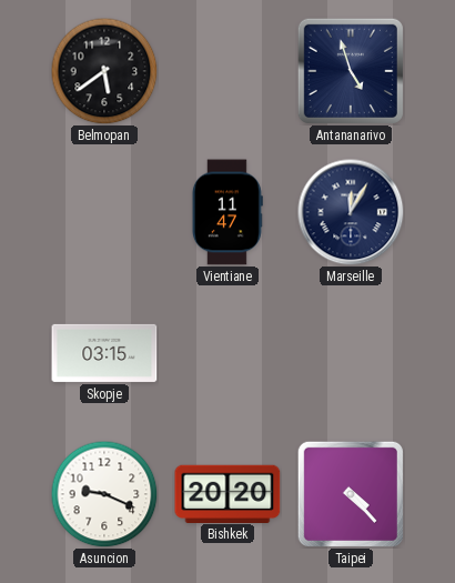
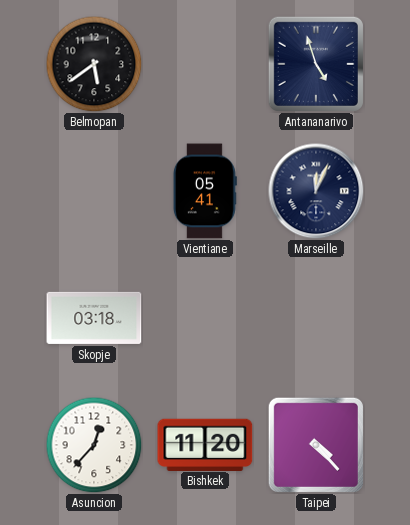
Vientiane: 11:47 -> 05:41 (205, 191)
Marseille: 12:05 -> 12:04 (316, 191)
Skopje: 03:15 -> 03:18 (94, 318)
Asuncion: 9:19 -> 12:37 (94, 445)
Bishkek: 20:20 -> 11:20 (205, 444)
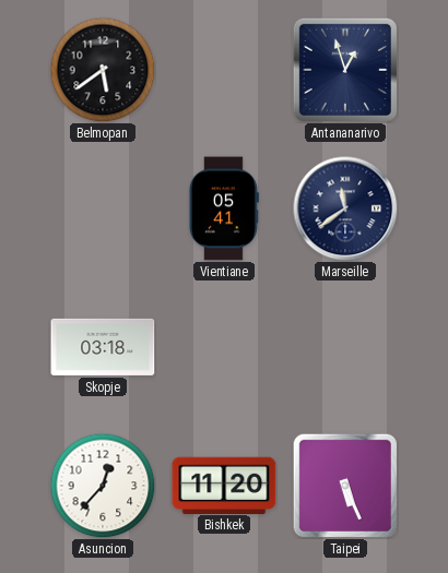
Antananarivo: 4:57 -> 12:57 (345, 70)
Marseille: 12:04 -> 11:39 (345, 208)
Taipei: 4:23 -> 5:26 (345, 486)
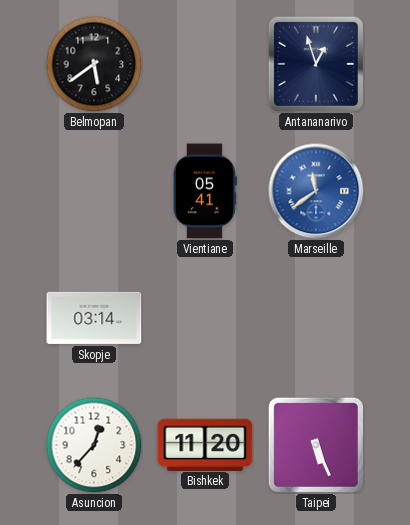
Marseille dial: navy -> blue (316, 191)
Skopje: 03:18 -> 03:14 (94, 318)
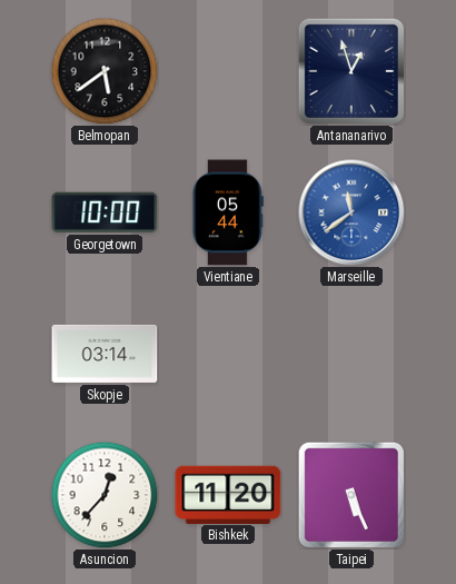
Georgetown: none -> 10:00 (105, 212)
Vientiane: 05:41 -> 05:44 (228, 212)
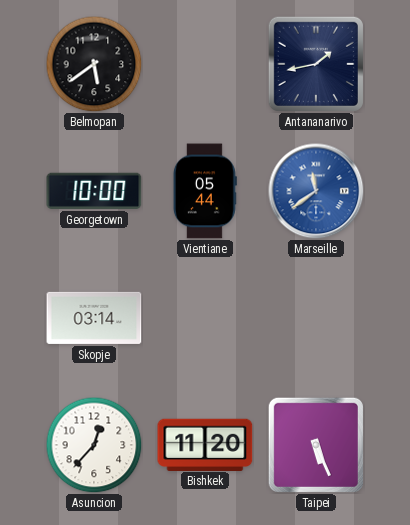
Antananarivo: 12:57 -> 1:43 (316, 64)
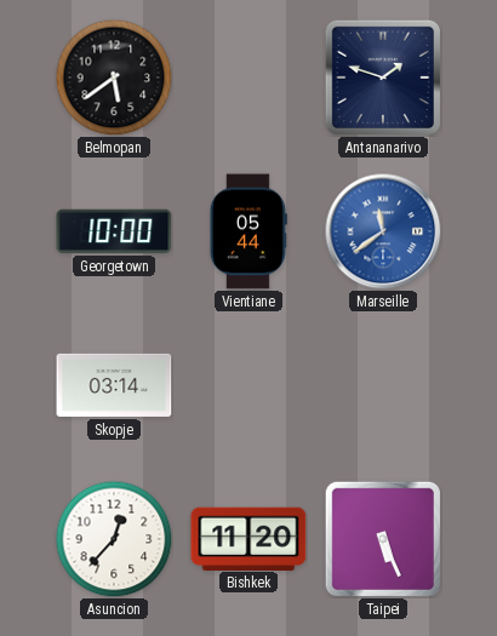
Antananarivo: 1:43 -> 1:48 (383, 78)
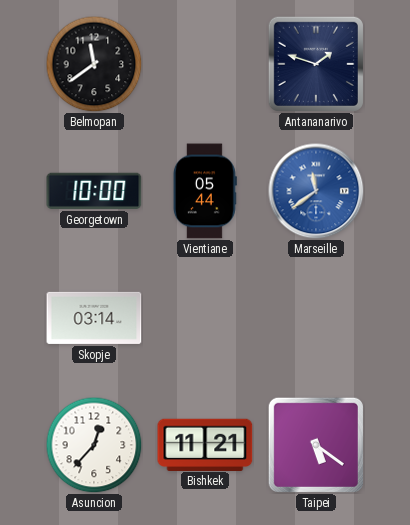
Belmopan: 5:39 -> 11:39 (94, 64)
Bishkek: 11:20 -> 11:21 (205, 444)
Taipei: 5:26 -> 5:21 (316, 445)
